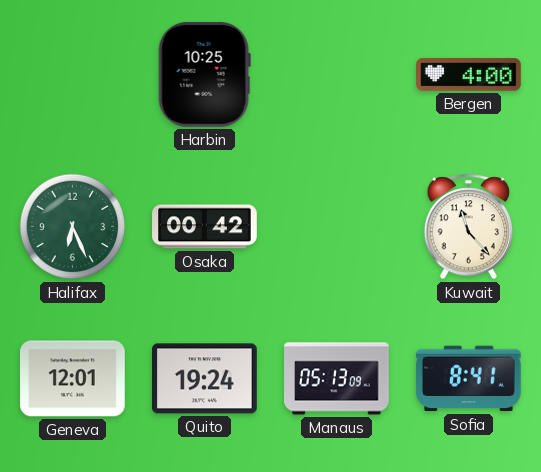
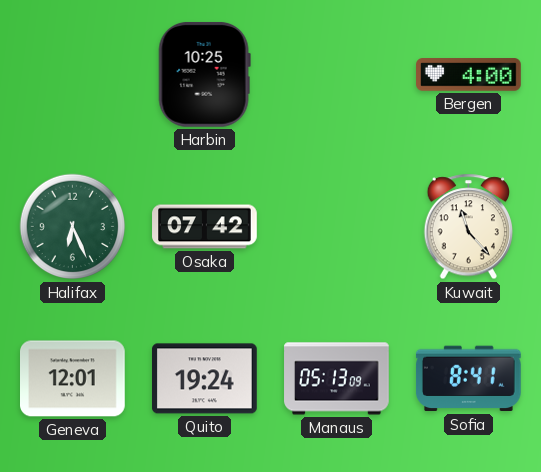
Osaka: 00:42 -> 07:42 (205, 227)
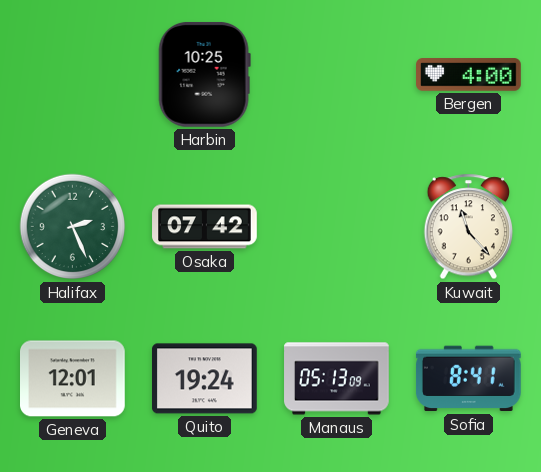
Halifax: 6:26 -> 2:26 (73, 227)
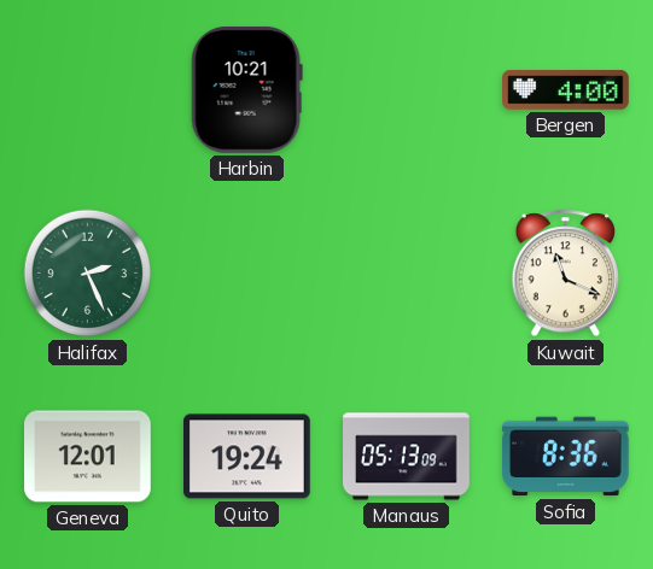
Harbin: 10:25 -> 10:21 (246, 89)
Osaka: 07:42 -> none (205, 227)
Kuwait: 11:23 -> 11:19 (565, 274)
Sofia: 8:41 -> 8:36 (565, 457)
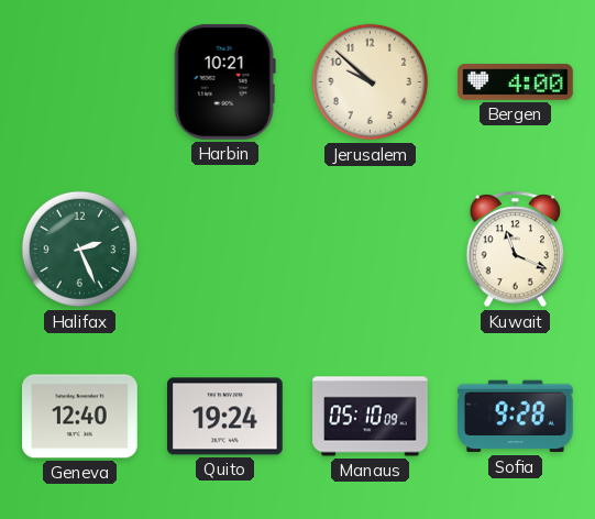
Jerusalem: none -> 9:52 (371, 82)
Geneva: 12:01 -> 12:40 (80, 417)
Manaus: 05:13 -> 05:10 (371, 417)
Sofia: 8:36 -> 9:28 (515, 417)
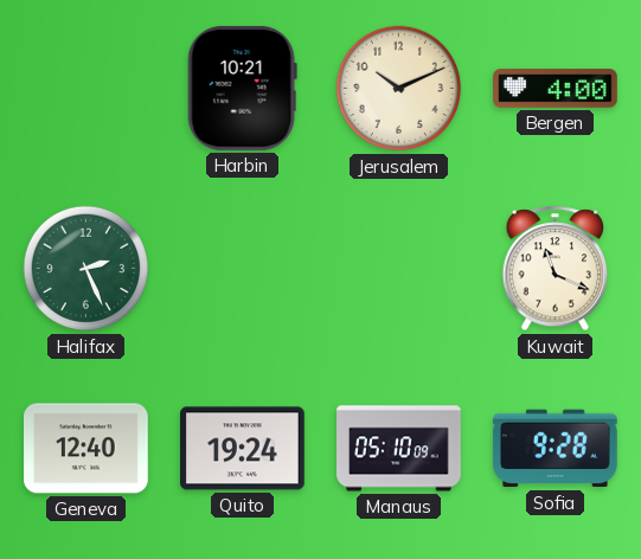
Jerusalem: 9:52 -> 10:11 (399, 89)
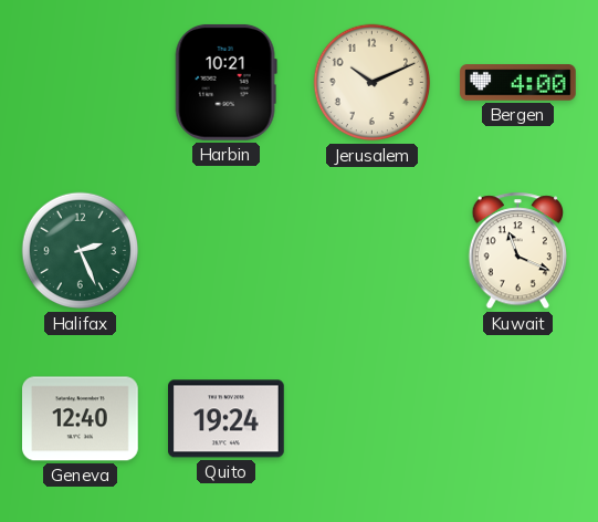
Manaus: 05:10 -> none (399, 449)
Sofia: 9:28 -> none (555, 449)
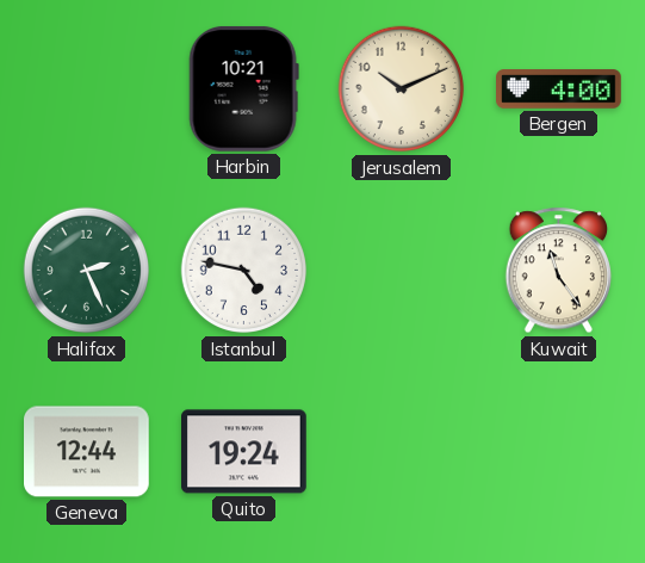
Istanbul: none -> 4:47 (244, 271)
Kuwait: 11:19 -> 11:24 (558, 271)
Geneva: 12:40 -> 12:44 (87, 452)
